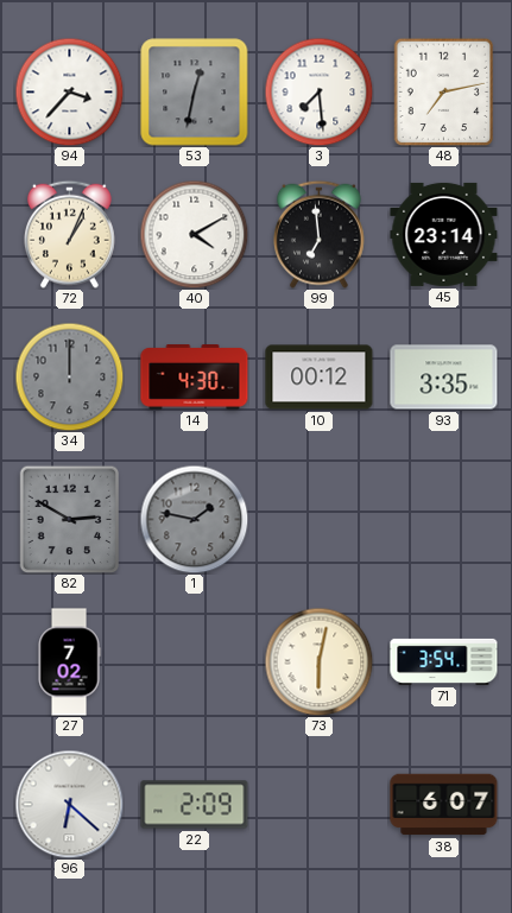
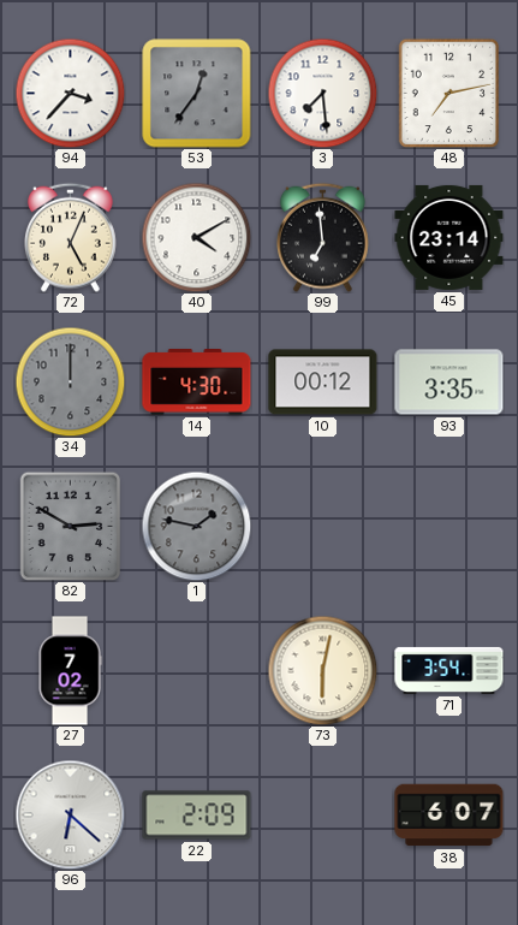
53: 12:32 -> 12:36 (197, 94)
72: 1:04 -> 5:04 (70, 237)
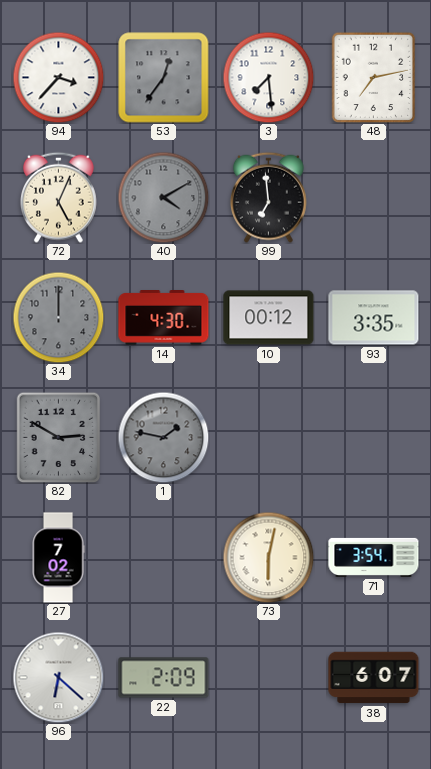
40 dial: white -> grey (163, 197)
45: 23:14 -> none (449, 237)
